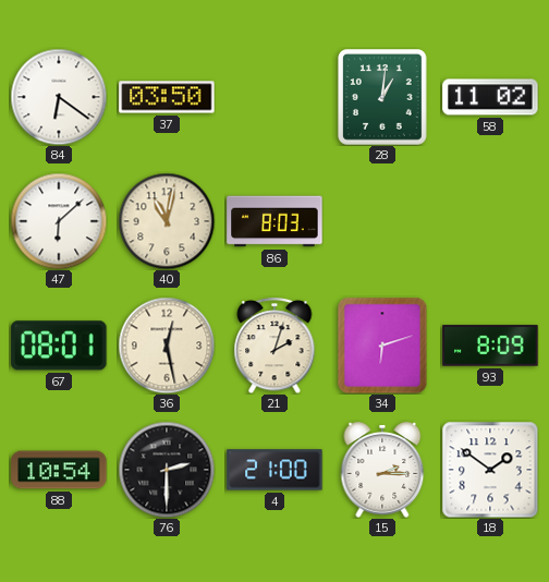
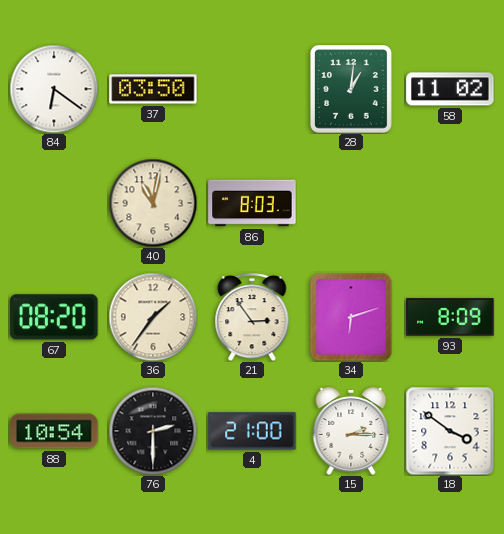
47: 6:08 -> none (59, 221)
67: 08:01 -> 08:20 (54, 317)
36: 12:28 -> 1:36 (153, 317)
21: 2:03 -> 2:54 (252, 317)
18: 1:51 -> 3:51 (450, 431)
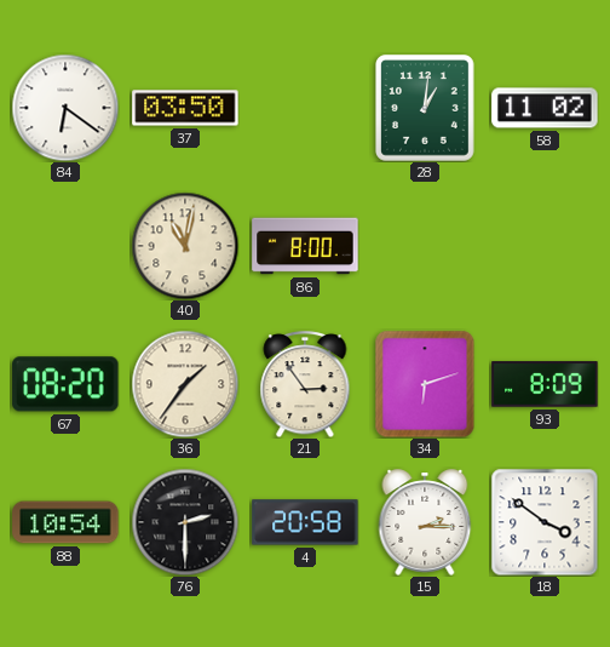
86: 8:03 -> 8:00 (305, 246)
4: 21:00 -> 20:58 (305, 522)
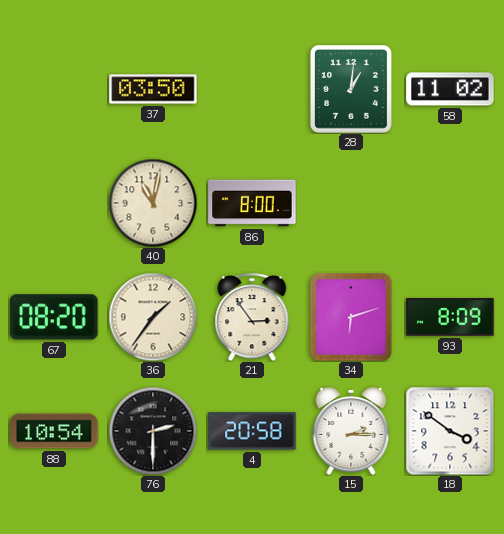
84: 6:21 -> none (65, 108)
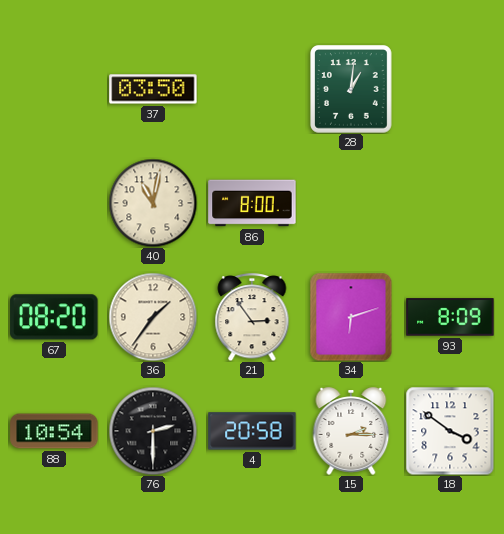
58: 11:02 -> none (450, 89)
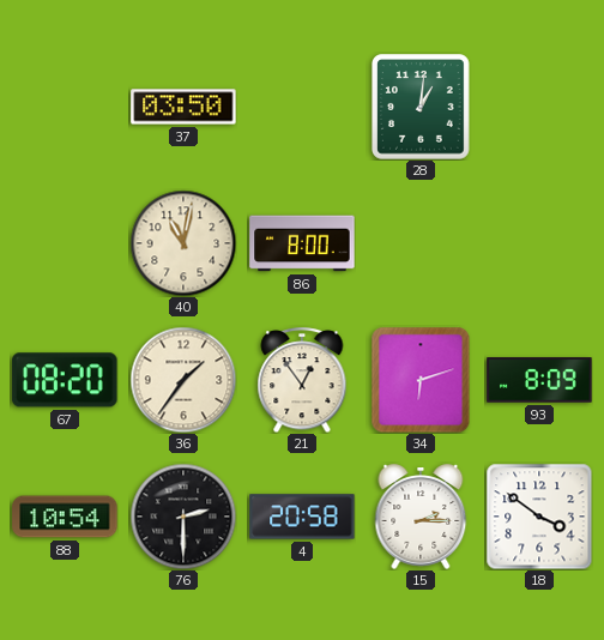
21: 2:54 -> 12:54 (302, 380)
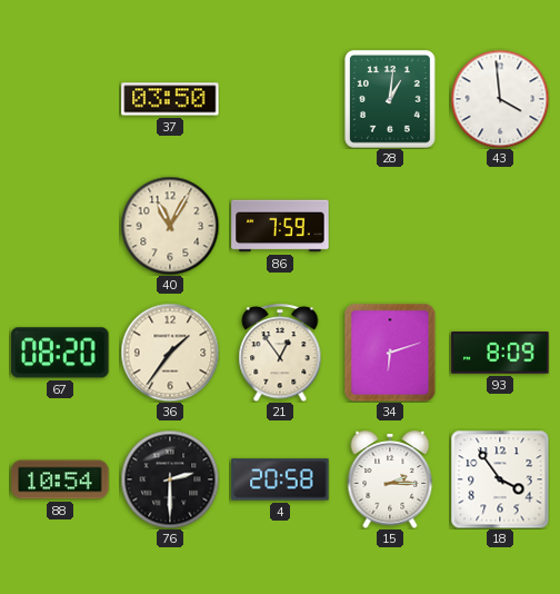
43: none -> 3:59 (500, 99)
40: 11:02 -> 11:05 (170, 226)
86: 8:00 -> 7:59 (280, 226)
18: 3:51 -> 3:54 (500, 479)
